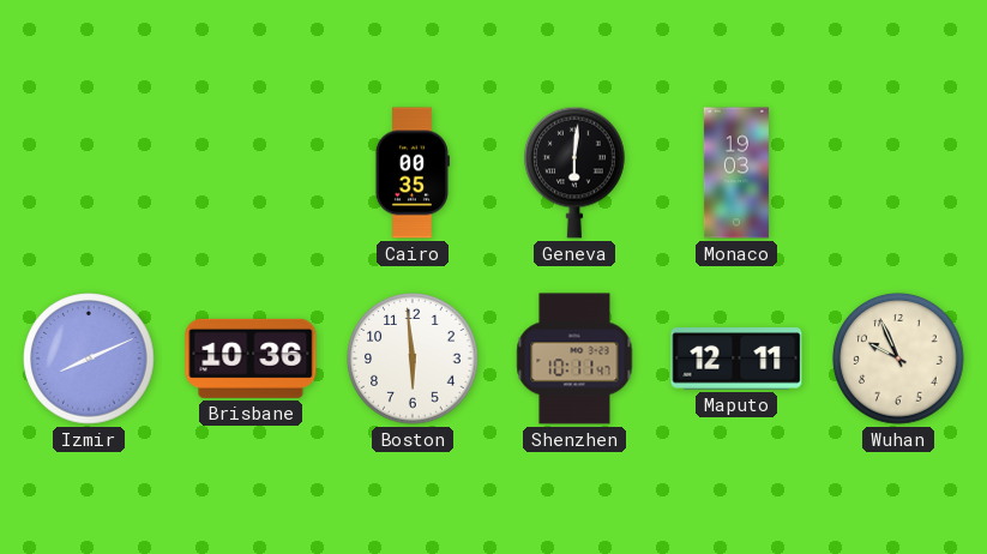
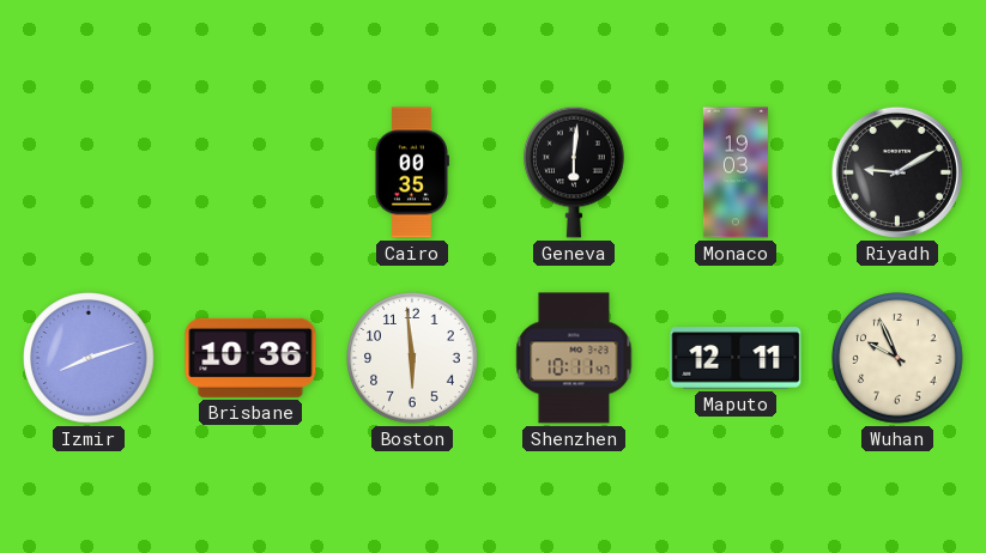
Riyadh: none -> 9:10 (897, 172)
Izmir: 8:11 -> 8:12 (89, 358)
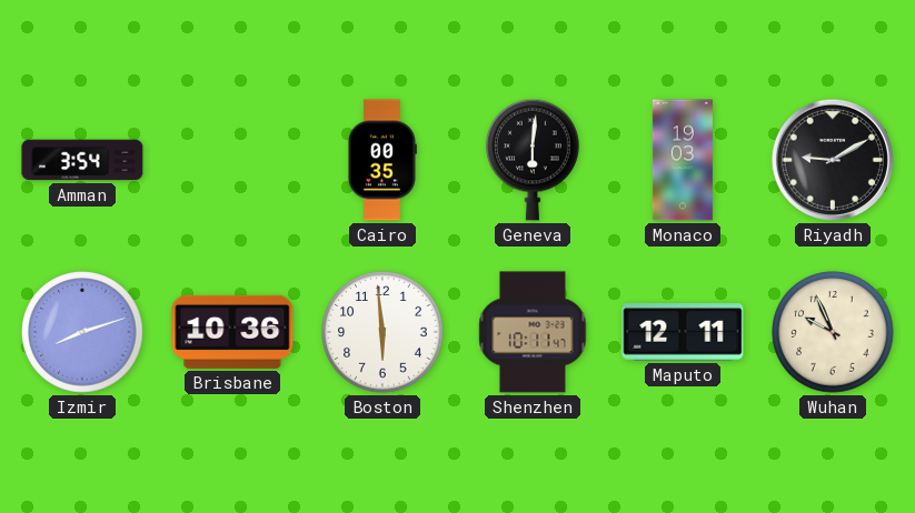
Amman: none -> 3:54 (82, 160)
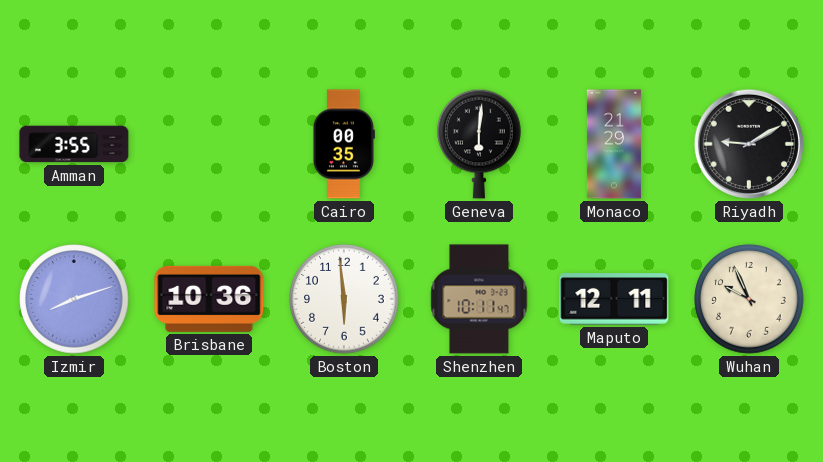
Amman: 3:54 -> 3:55 (74, 144)
Monaco: 19:03 -> 21:29 (614, 144)
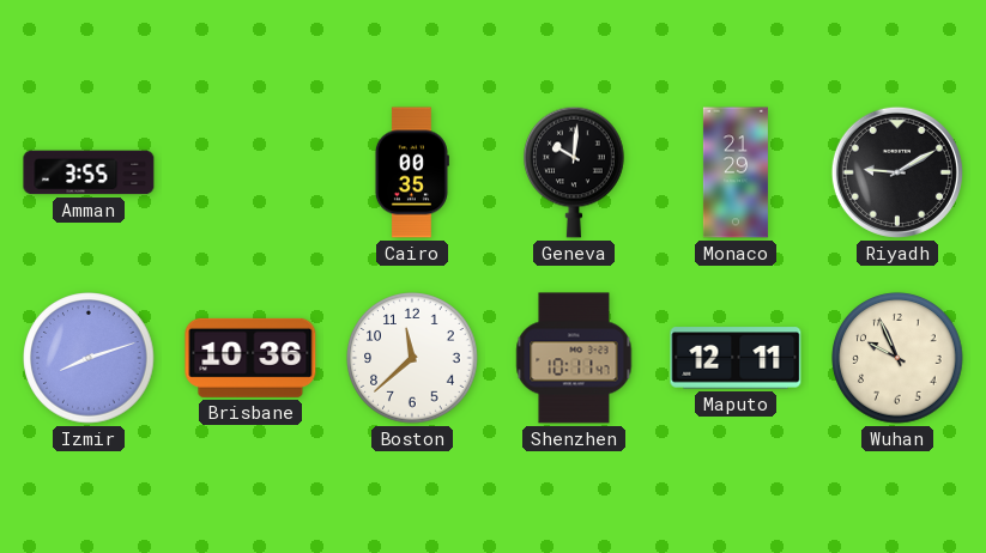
Geneva: 6:01 -> 10:01 (575, 172)
Boston: 5:59 -> 11:38 (412, 358)
